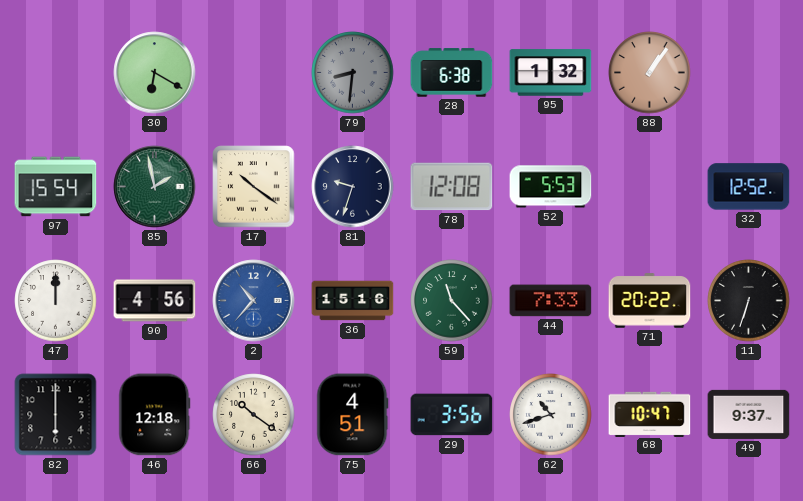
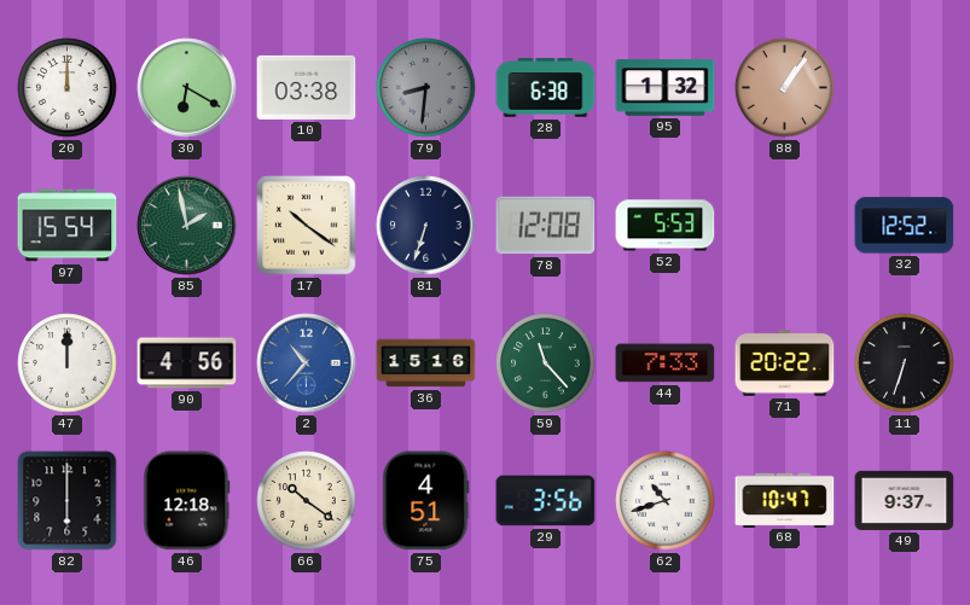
20: none -> 12:00 (68, 88)
10: none -> 03:38 (307, 87)
81: 9:33 -> 6:33 (426, 226)
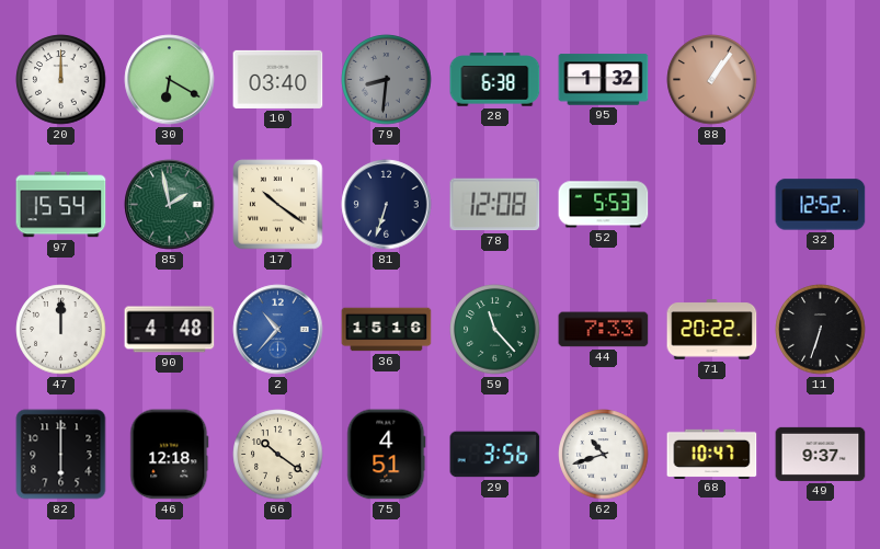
10: 03:38 -> 03:40 (278, 79)
90: 4:56 -> 4:48 (170, 330)
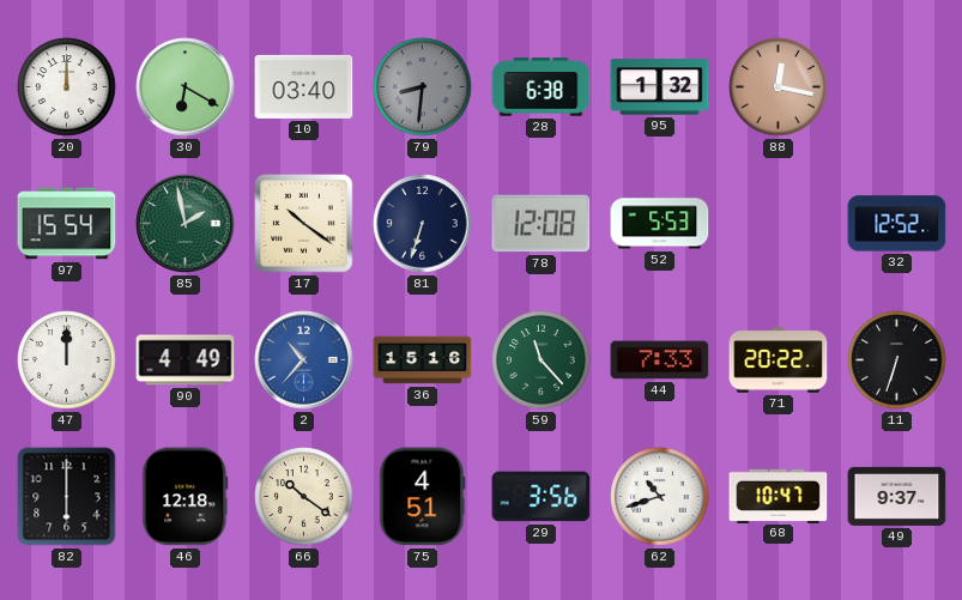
88: 1:06 -> 12:17 (779, 87)
90: 4:48 -> 4:49 (186, 360)
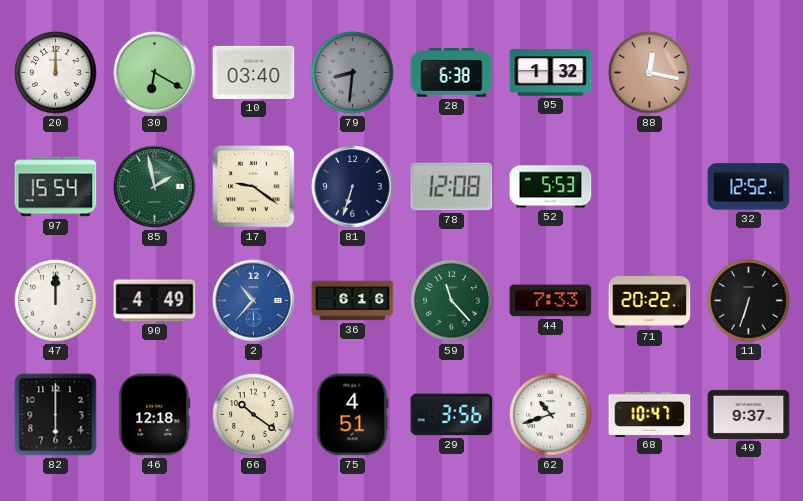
17: 10:21 -> 9:21 (254, 187)
36: 15:16 -> 6:16 (353, 301)
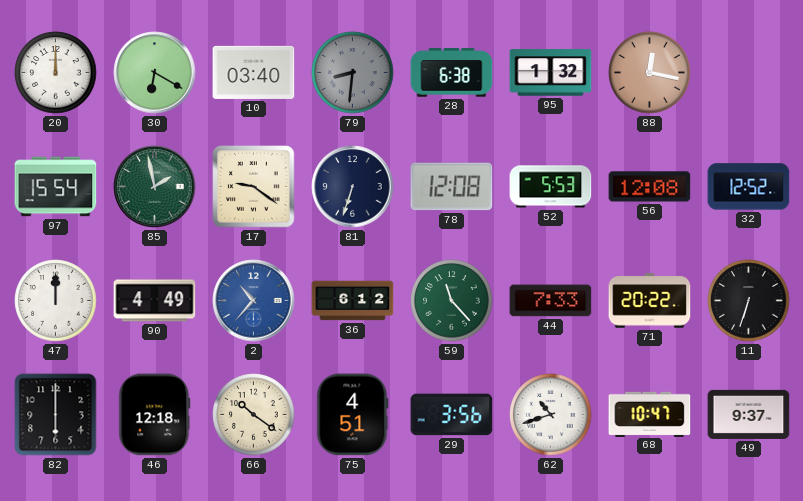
56: none -> 12:08 (650, 187)
36: 6:16 -> 6:12 (353, 301)
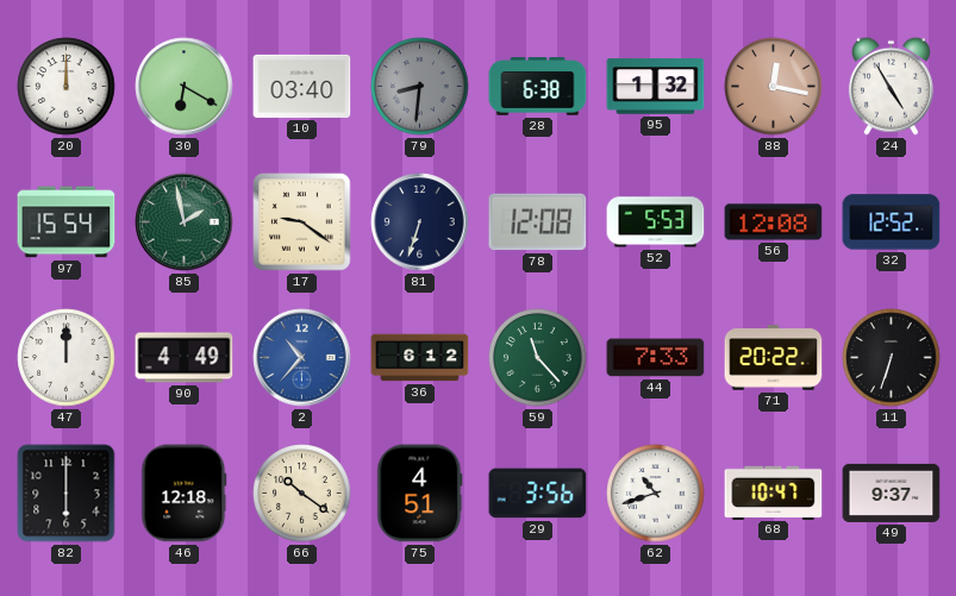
24: none -> 4:55 (891, 86)
